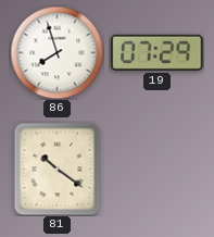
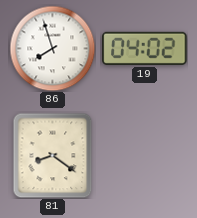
19: 07:29 -> 04:02 (145, 48)
81: 10:21 -> 8:21 (53, 155)
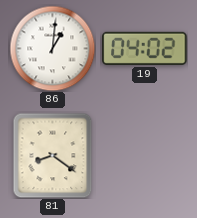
86: 7:57 -> 1:01 (52, 48)
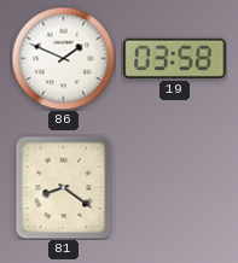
86: 1:01 -> 1:49 (63, 58)
19: 04:02 -> 03:58 (175, 58)
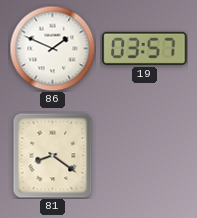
19: 03:58 -> 03:57 (145, 48)
